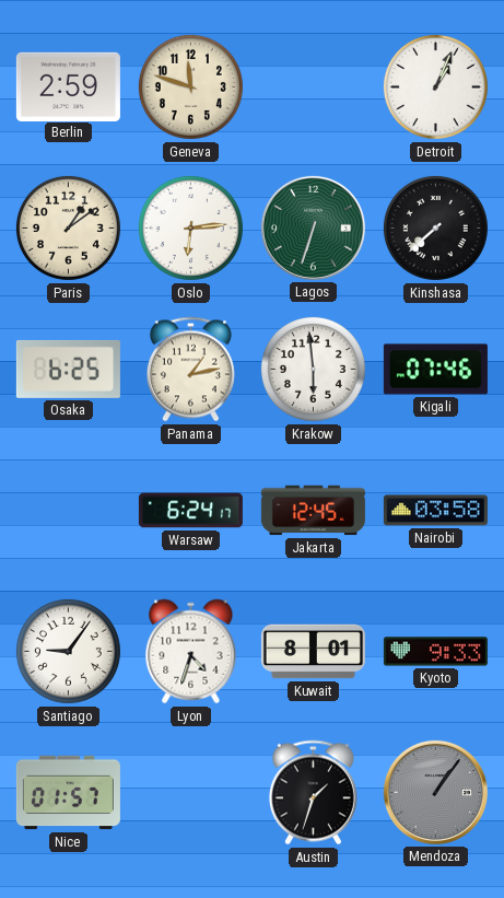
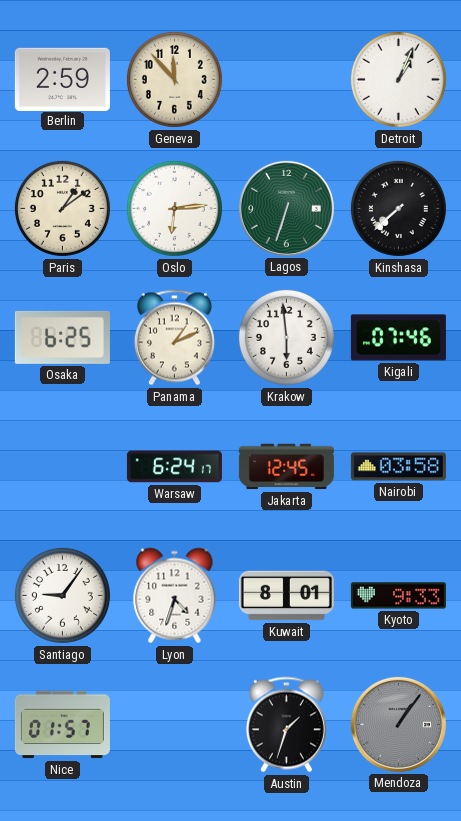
Geneva: 11:48 -> 11:53 (174, 79)
Panama: 1:13 -> 1:11 (174, 338)
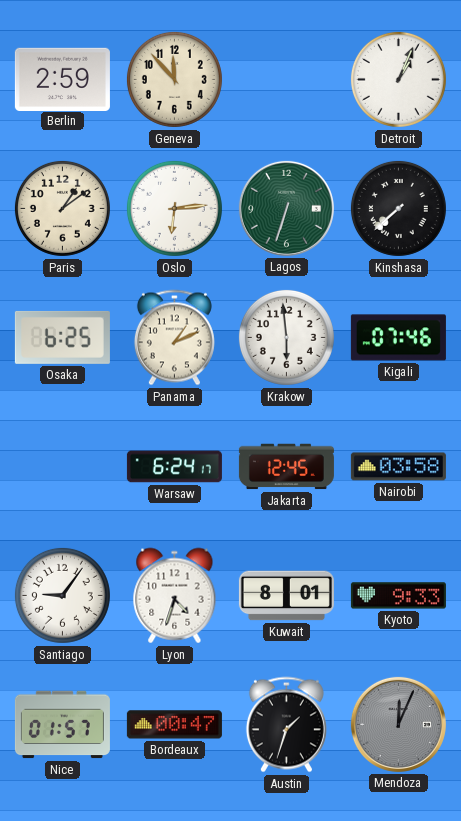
Bordeaux: none -> 00:47 (174, 725)
Mendoza: 1:06 -> 12:04 (398, 724)
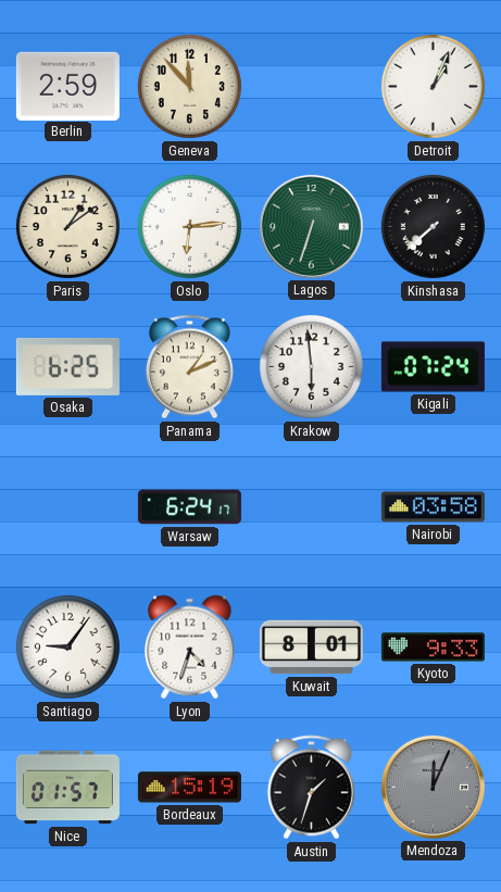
Kigali: 07:46 -> 07:24 (433, 367)
Jakarta: 12:45 -> none (286, 467)
Bordeaux: 00:47 -> 15:19 (189, 788)
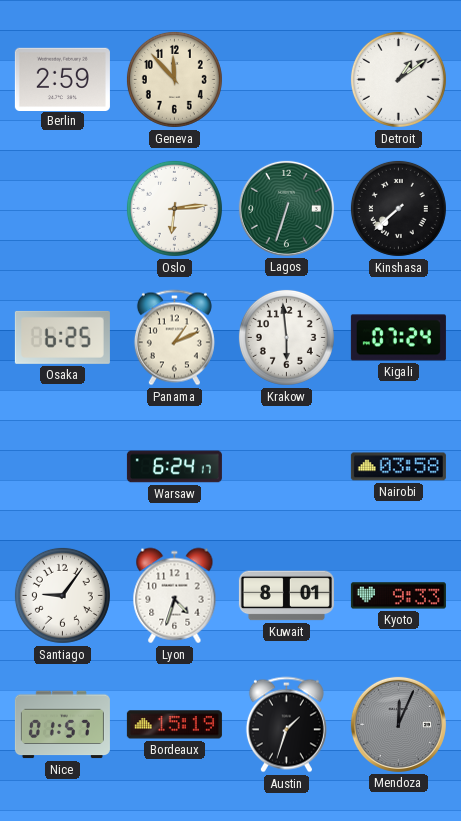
Detroit: 1:04 -> 1:09 (398, 79)
Paris: 1:09 -> none (67, 226)
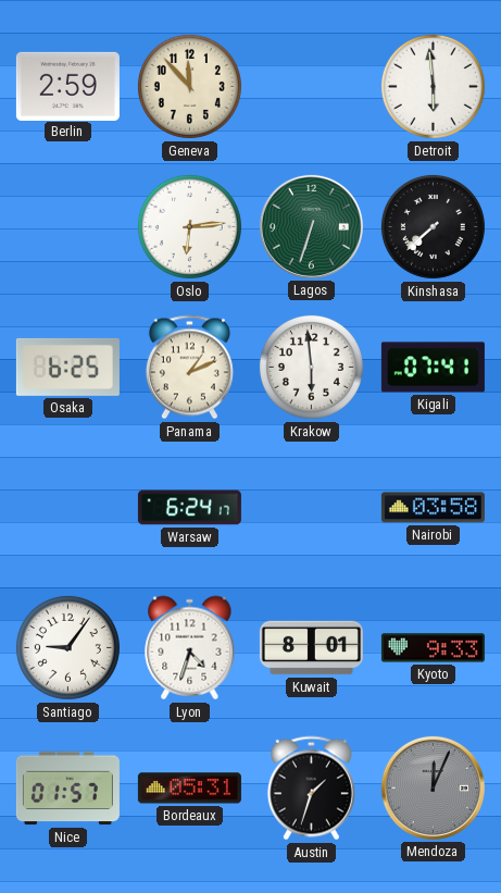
Detroit: 1:09 -> 5:59 (433, 86)
Kigali: 07:24 -> 07:41 (433, 368)
Bordeaux: 15:19 -> 05:31 (189, 789)
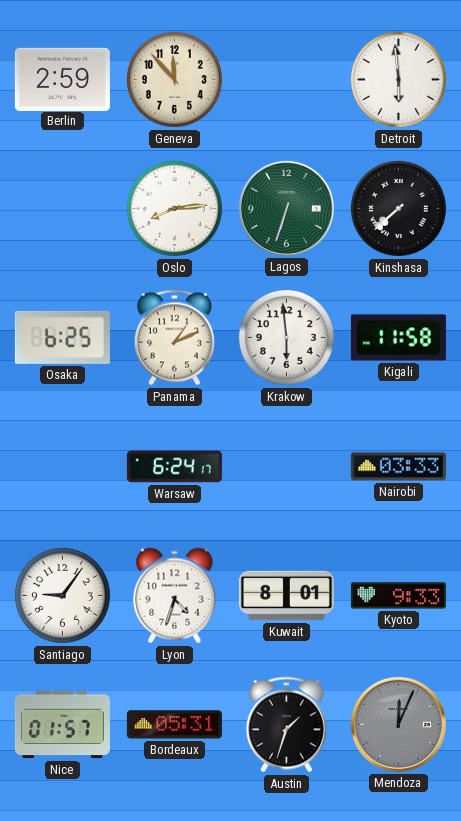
Oslo: 6:14 -> 8:14 (174, 208)
Kigali: 07:41 -> 11:58 (398, 338)
Nairobi: 03:58 -> 03:33 (398, 467)
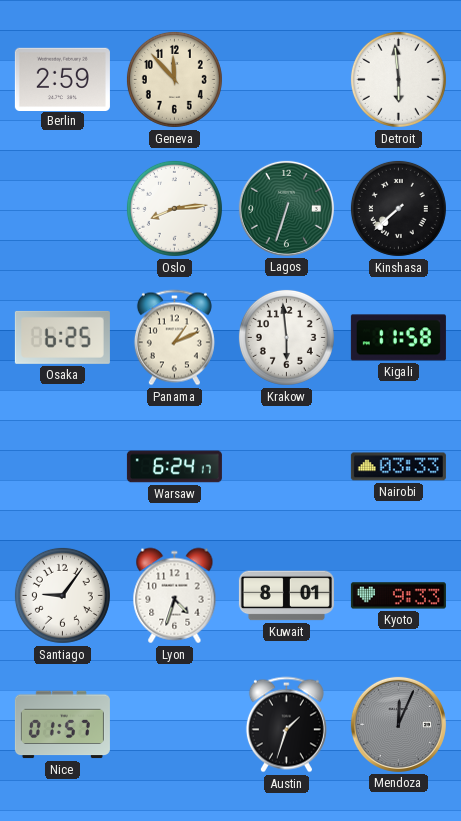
Bordeaux: 05:31 -> none (174, 725)
